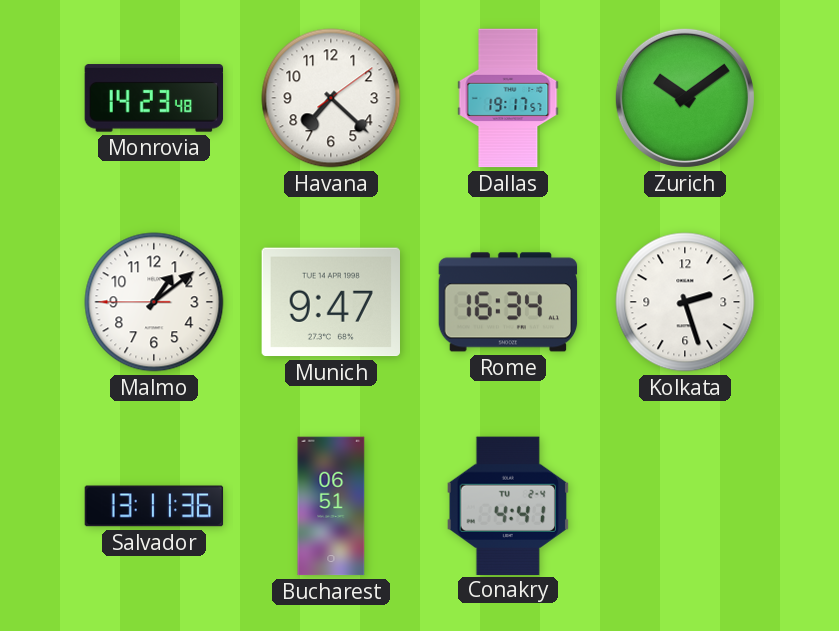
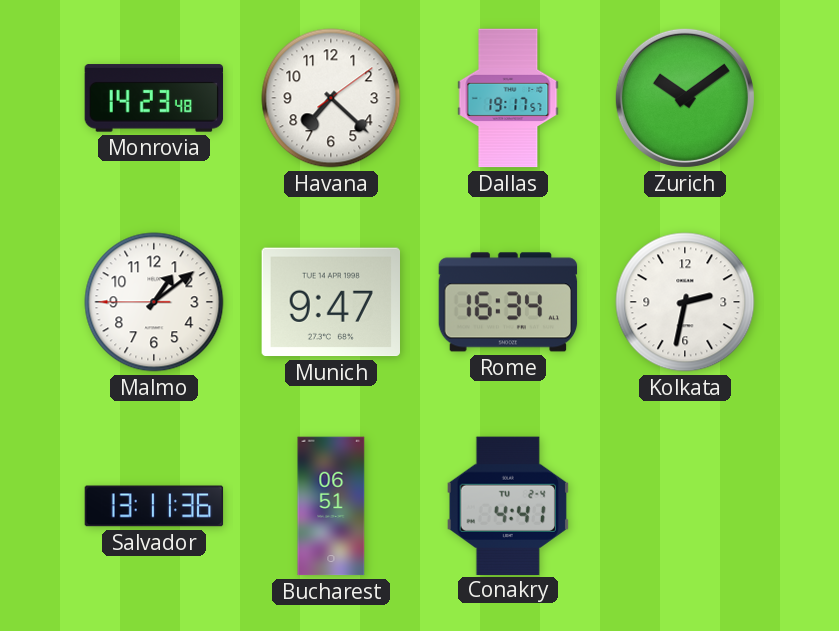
Kolkata: 2:27 -> 2:32 (685, 302)
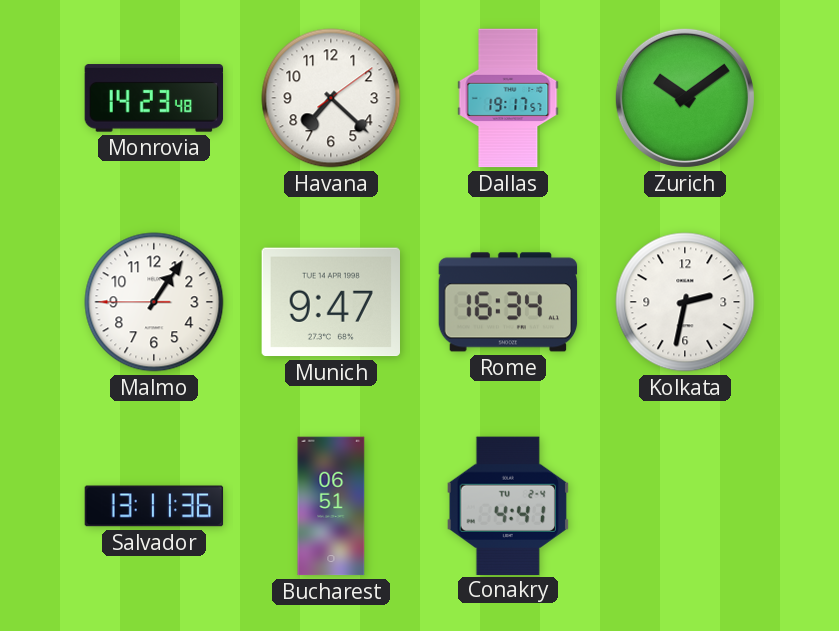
Malmo: 1:08 -> 1:05 (154, 302)
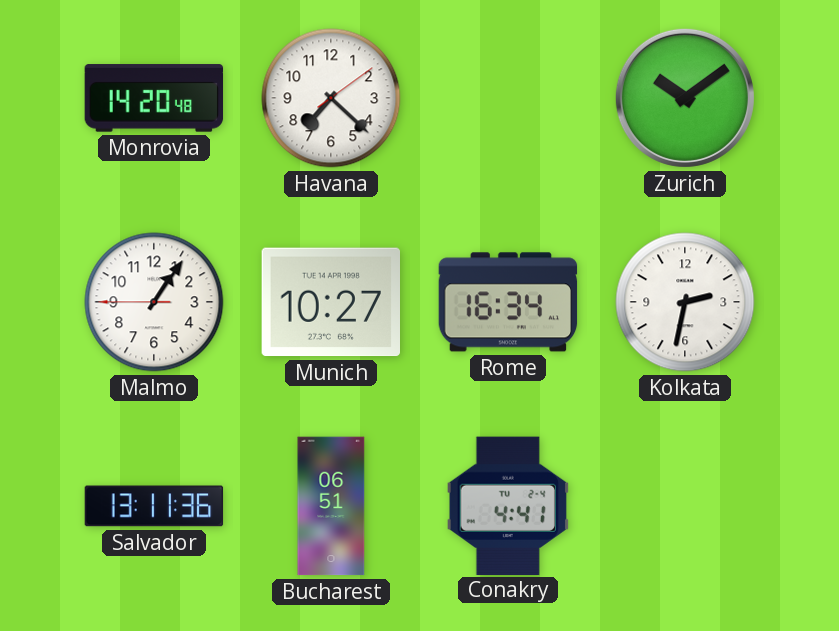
Monrovia: 14:23 -> 14:20 (154, 98)
Dallas: 19:17 -> none (508, 98)
Munich: 9:47 -> 10:27 (330, 302)
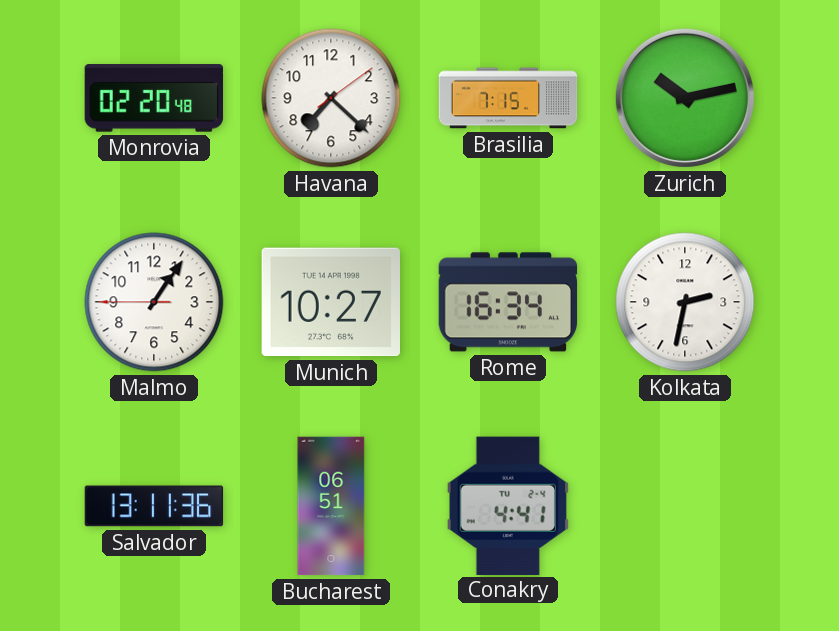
Monrovia: 14:20 -> 02:20 (154, 98)
Brasilia: none -> 7:15 (508, 98)
Zurich: 10:09 -> 10:13 (685, 98)
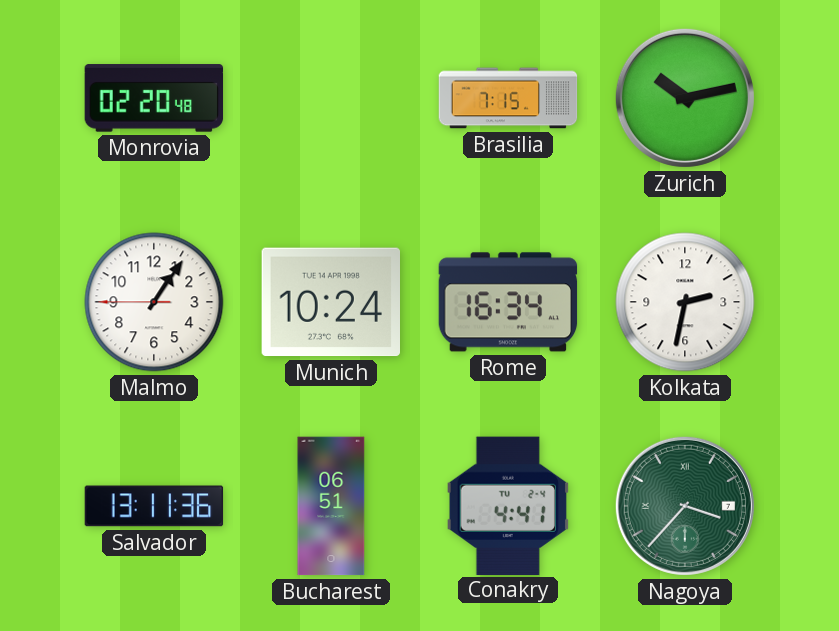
Havana: 7:22 -> none (331, 98)
Munich: 10:27 -> 10:24 (330, 302)
Nagoya: none -> 3:37 (685, 506)
